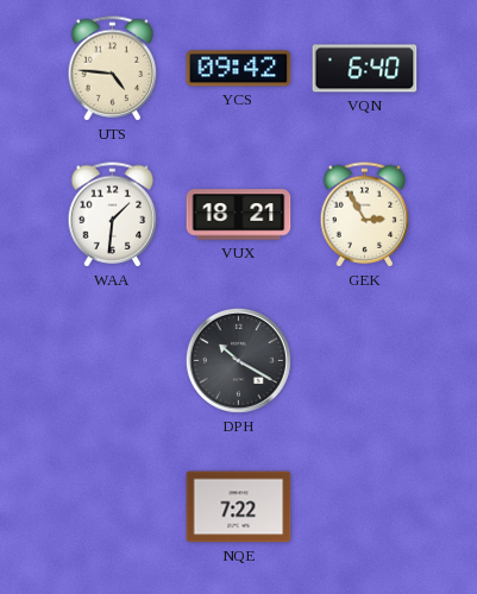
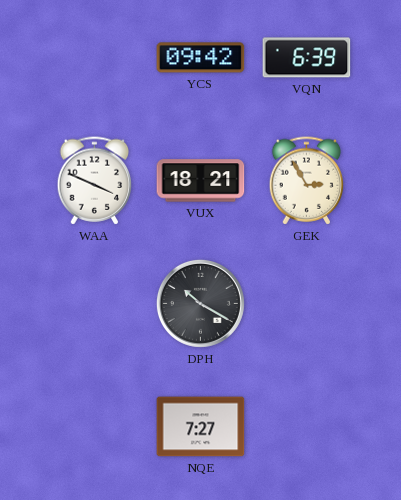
UTS: 4:46 -> none (113, 69)
VQN: 6:40 -> 6:39 (307, 58)
WAA: 1:31 -> 3:49 (95, 181)
NQE: 7:22 -> 7:27 (201, 427)
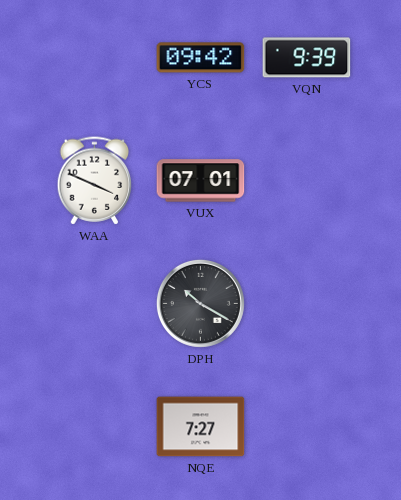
VQN: 6:39 -> 9:39 (307, 58)
VUX: 18:21 -> 07:01 (201, 181)
GEK: 2:55 -> none (307, 181)
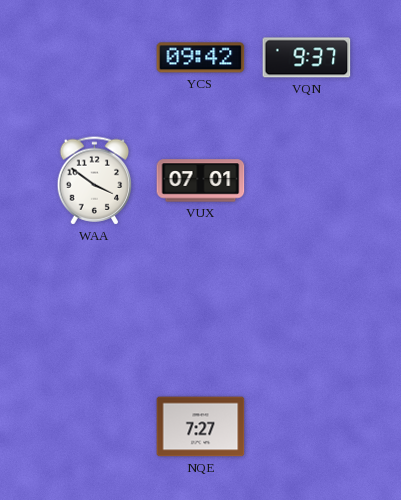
VQN: 9:39 -> 9:37 (307, 58)
WAA: 3:49 -> 3:51 (95, 181)
DPH: 10:20 -> none (200, 303)
